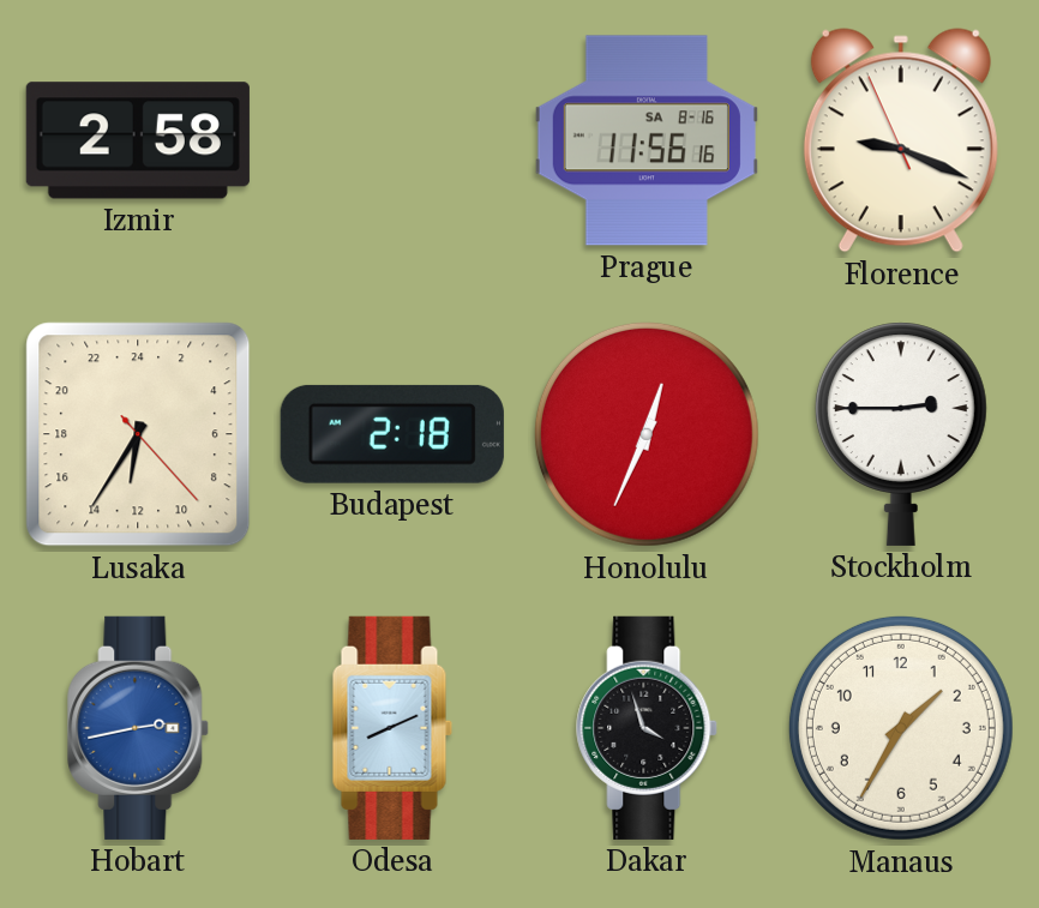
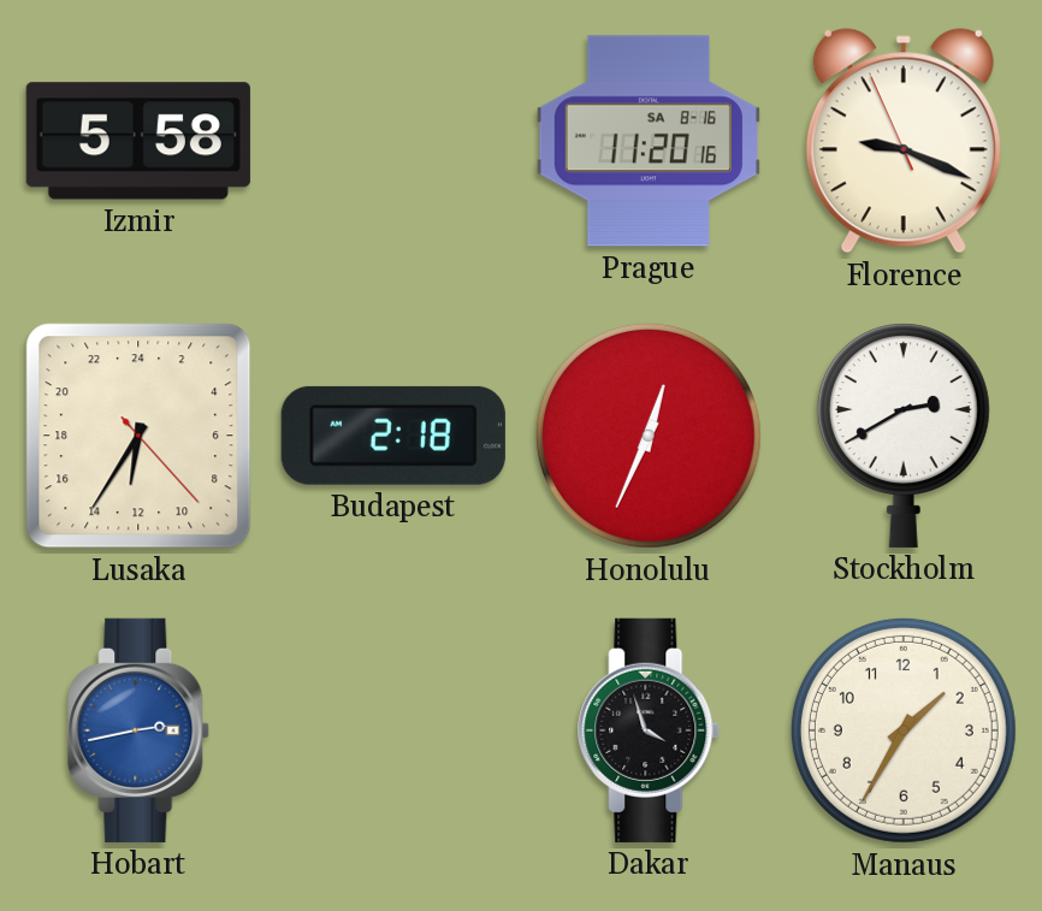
Izmir: 2:58 -> 5:58 (138, 141)
Prague: 11:56 -> 11:20 (649, 141)
Stockholm: 2:45 -> 2:40 (904, 436)
Odesa: 8:11 -> none (392, 728)
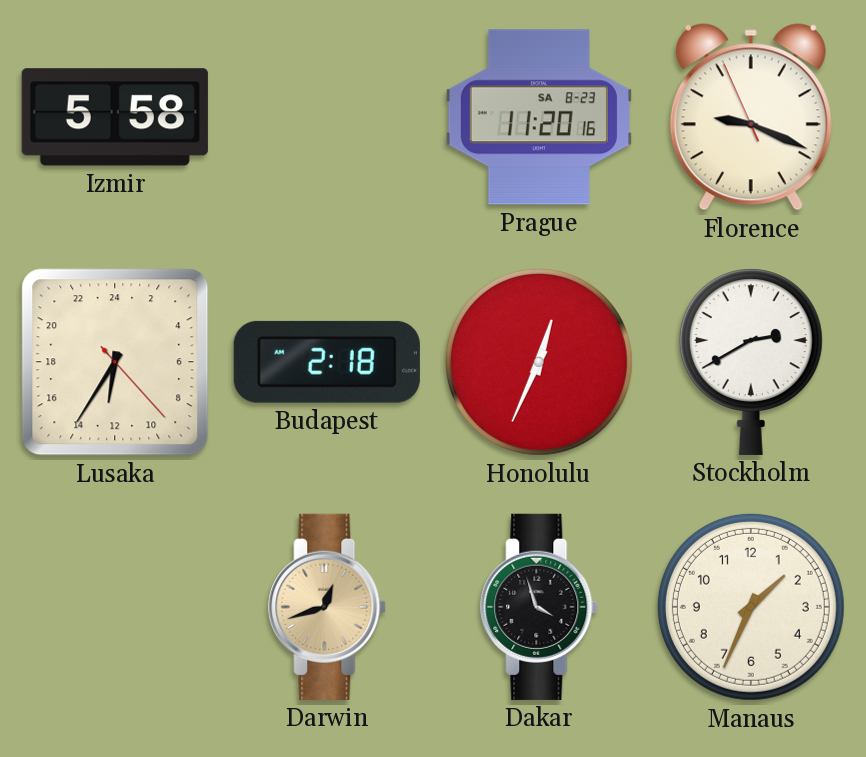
Prague date: SA 8-16 -> SA 8-23 (539, 117)
Hobart: 2:43 -> none (140, 730)
Darwin: none -> 12:42 (328, 607)
Manaus: 1:35 -> 1:34 (751, 607)
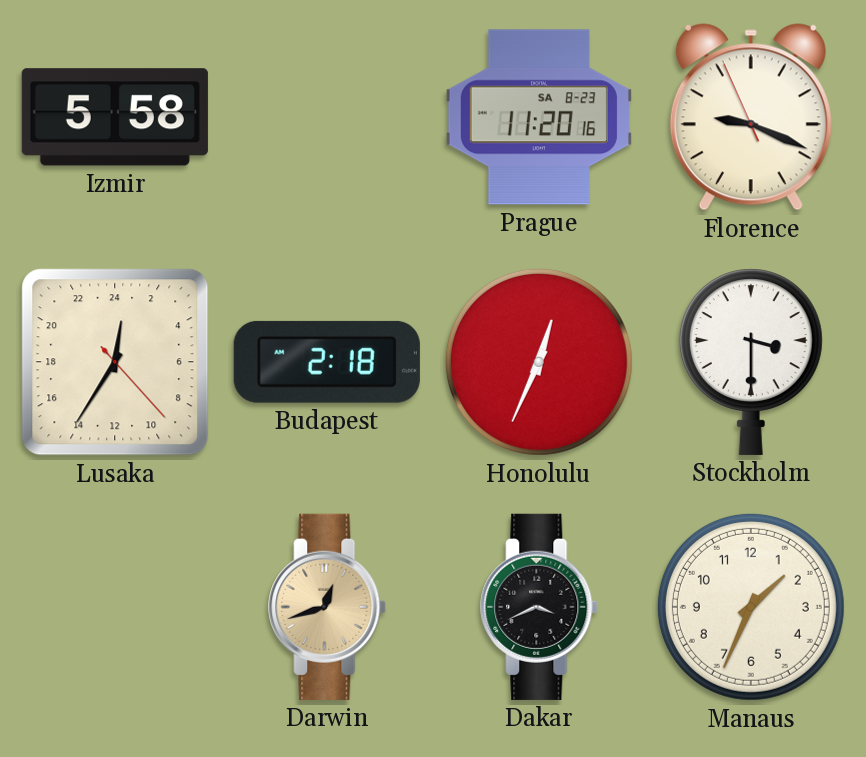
Lusaka: 12:35 -> 0:35 (115, 362)
Stockholm: 2:40 -> 3:30 (751, 362)
Dakar: 3:57 -> 3:41 (540, 607)
